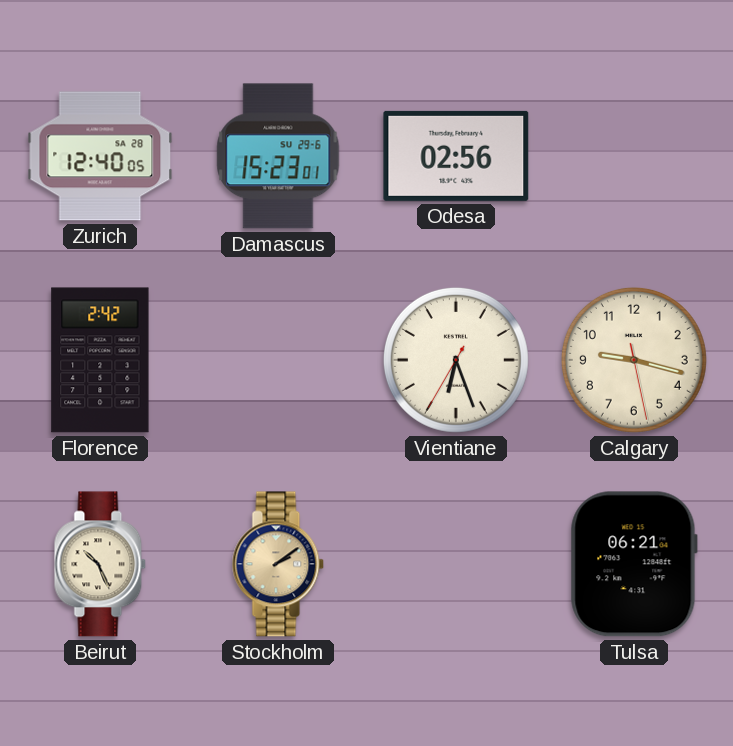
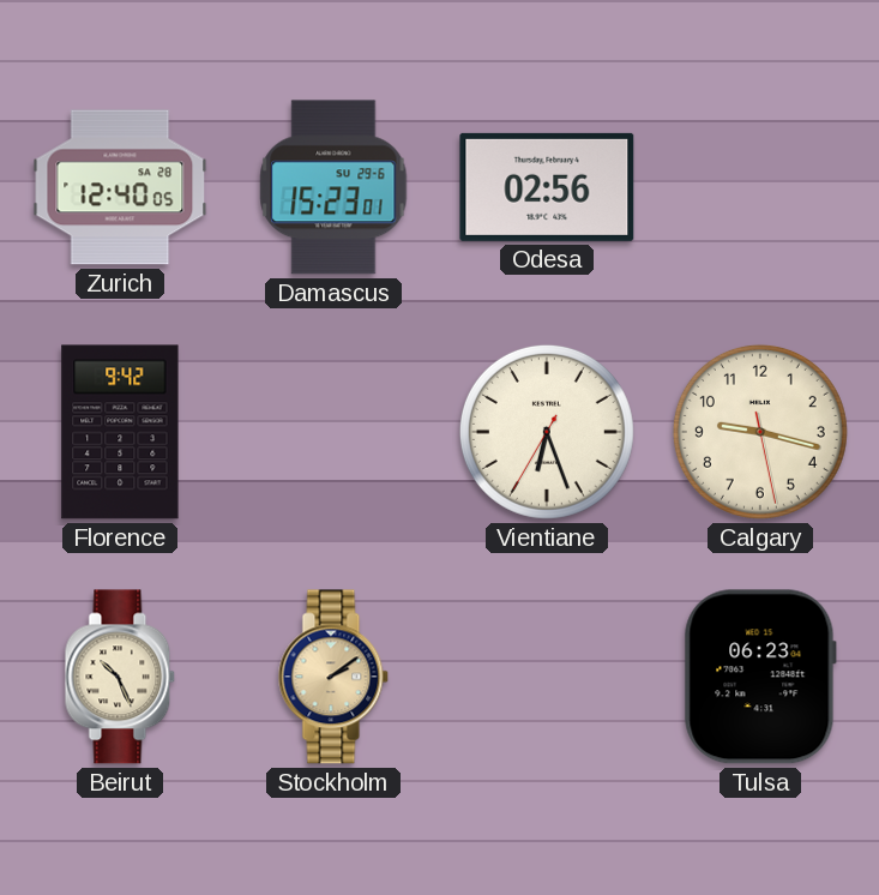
Florence: 2:42 -> 9:42 (120, 432)
Tulsa: 06:21 -> 06:23 (760, 677)
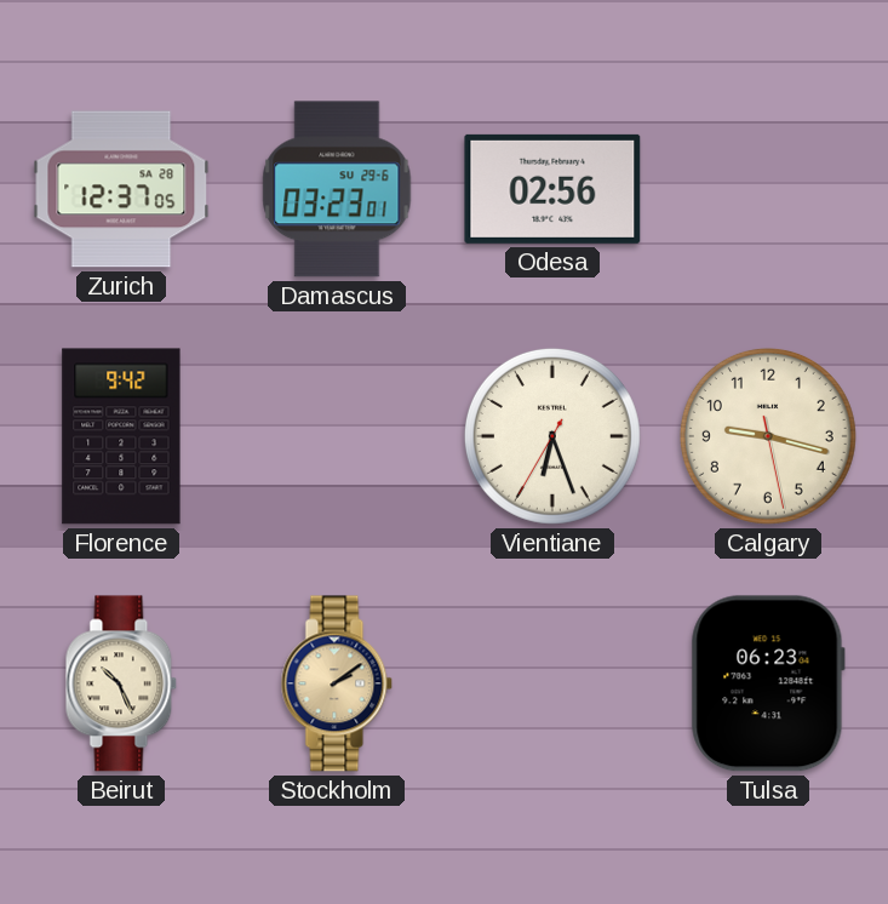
Zurich: 12:40 -> 12:37 (121, 189)
Damascus: 15:23 -> 03:23 (337, 189)
